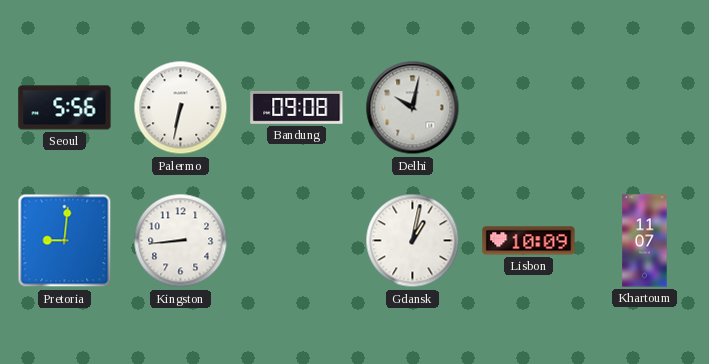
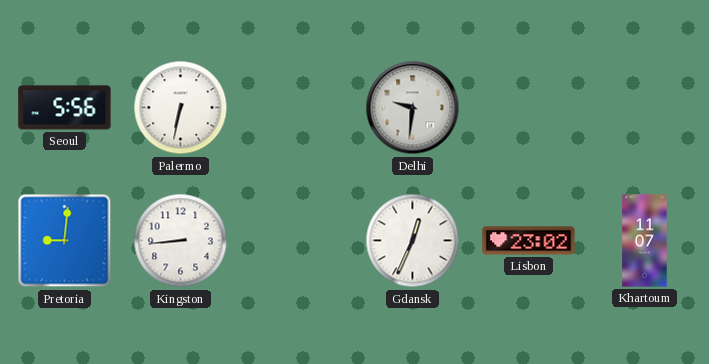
Bandung: 09:08 -> none (297, 107)
Delhi: 10:02 -> 9:31 (413, 108)
Gdansk: 1:02 -> 12:34 (413, 241)
Lisbon: 10:09 -> 23:02 (529, 241)
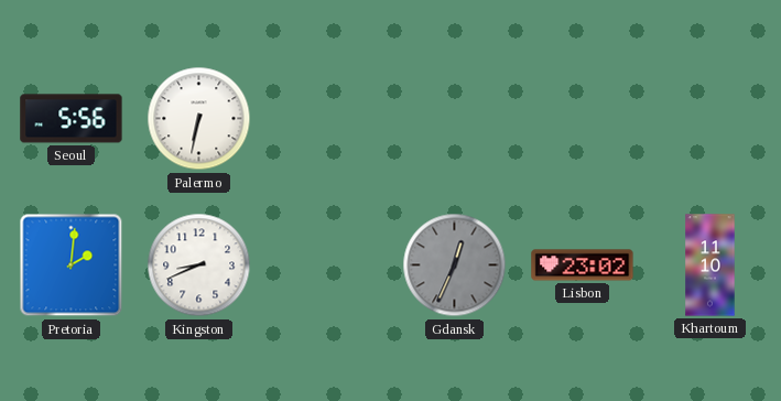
Delhi: 9:31 -> none (413, 108)
Pretoria: 9:01 -> 2:01 (72, 265)
Kingston: 8:44 -> 8:41 (199, 265)
Gdansk dial: white -> grey (455, 265)
Khartoum: 11:07 -> 11:10 (711, 265)
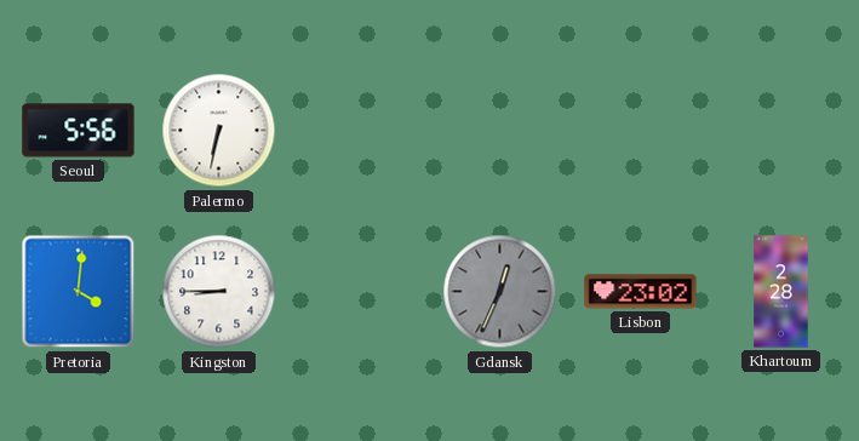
Pretoria: 2:01 -> 4:01 (79, 292)
Kingston: 8:41 -> 8:45 (219, 292)
Khartoum: 11:10 -> 2:28 (781, 292)
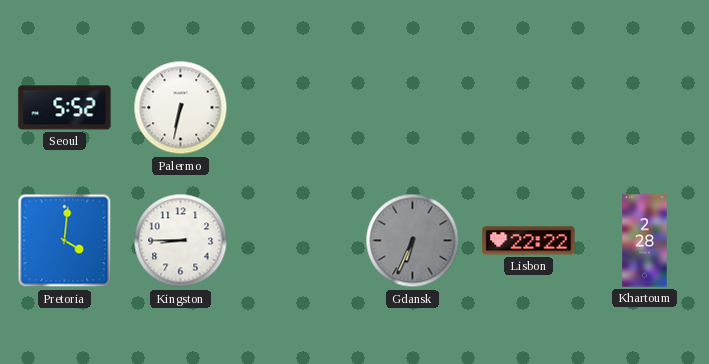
Seoul: 5:56 -> 5:52 (65, 108)
Gdansk: 12:34 -> 6:34 (413, 241)
Lisbon: 23:02 -> 22:22 (529, 241)
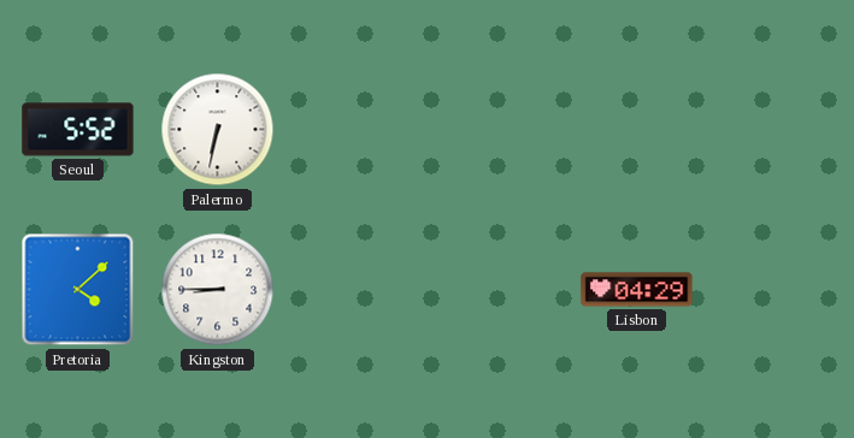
Pretoria: 4:01 -> 4:08 (78, 290)
Gdansk: 6:34 -> none (413, 241)
Lisbon: 22:22 -> 04:29 (637, 290)
Khartoum: 2:28 -> none (645, 241)
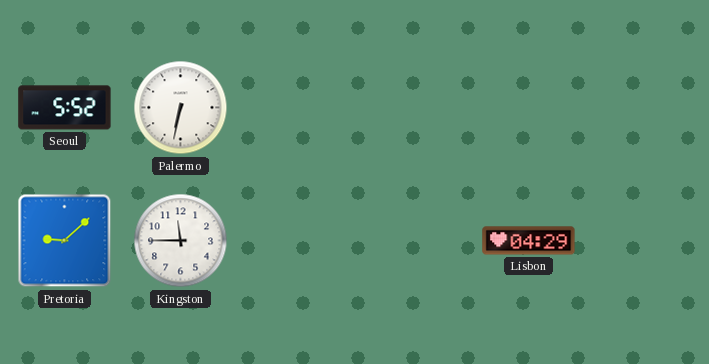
Pretoria: 4:08 -> 9:08 (65, 241)
Kingston: 8:45 -> 11:45 (181, 241)
